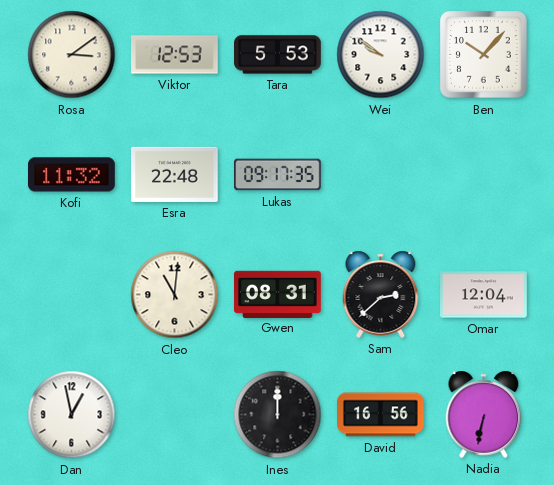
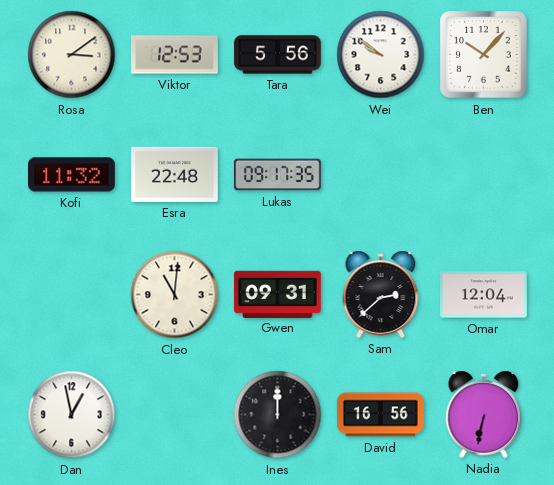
Tara: 5:53 -> 5:56 (278, 55)
Gwen: 08:31 -> 09:31 (278, 294)
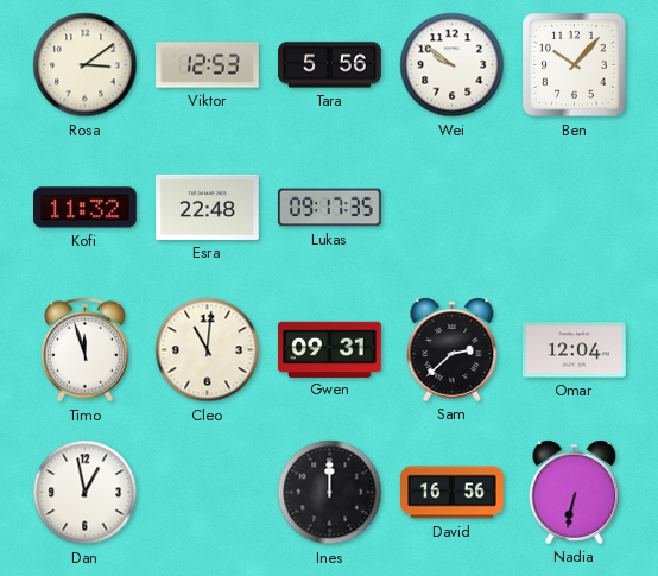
Timo: none -> 11:57 (86, 350)
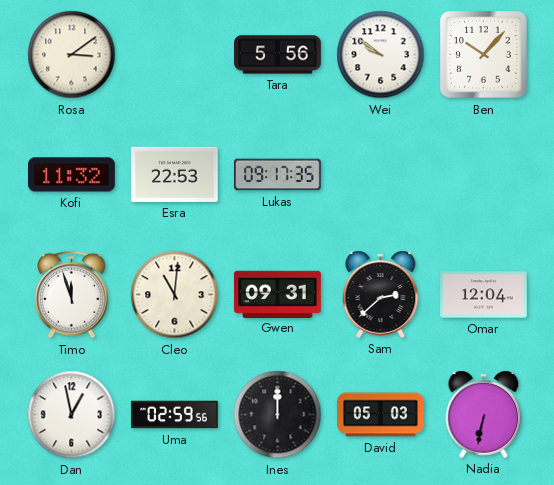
Viktor: 12:53 -> none (208, 65)
Esra: 22:48 -> 22:53 (175, 174)
Uma: none -> 02:59 (175, 415)
David: 16:56 -> 05:03 (381, 415)
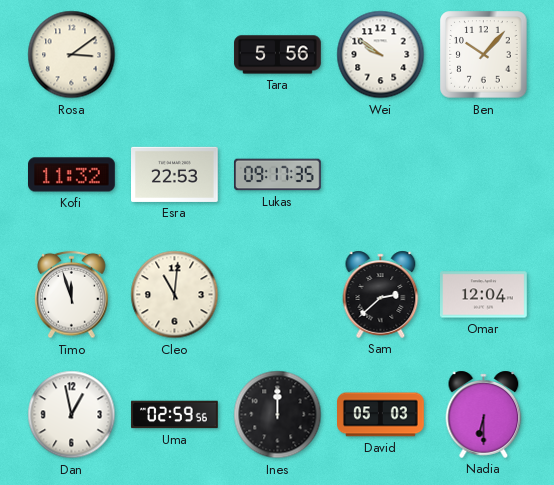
Gwen: 09:31 -> none (278, 294)
Nadia: 6:32 -> 6:30 (484, 414)
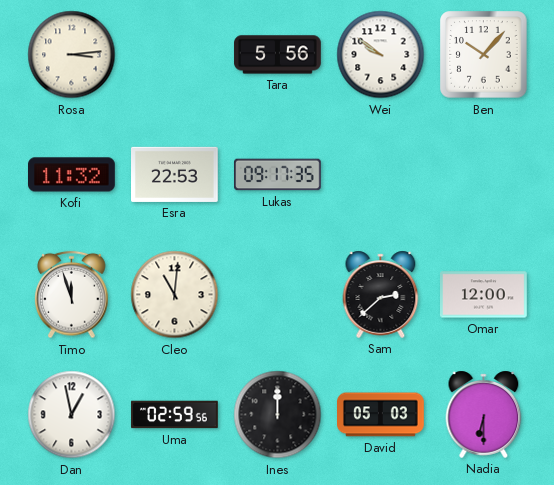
Rosa: 3:09 -> 3:14 (72, 55)
Omar: 12:04 -> 12:00 (484, 295)
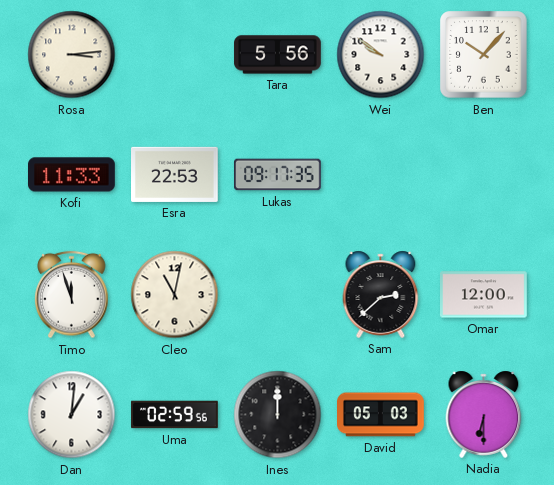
Kofi: 11:32 -> 11:33 (72, 175)
Cleo: 11:01 -> 11:02 (175, 295)
Dan: 12:58 -> 1:01 (72, 415)
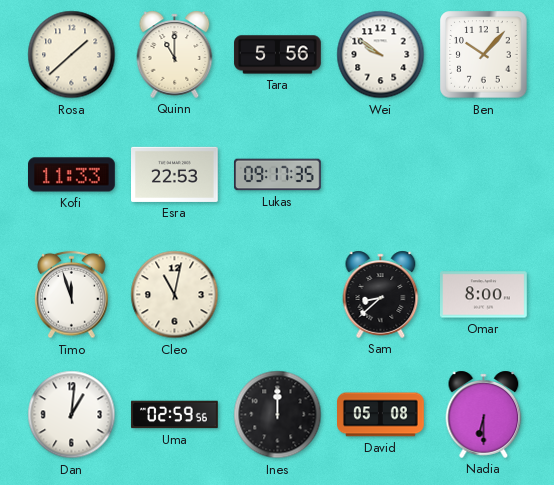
Rosa: 3:14 -> 1:38 (72, 55)
Quinn: none -> 11:00 (175, 54)
Sam: 2:38 -> 8:38 (381, 294)
Omar: 12:00 -> 8:00 (484, 295)
David: 05:03 -> 05:08 (381, 415)
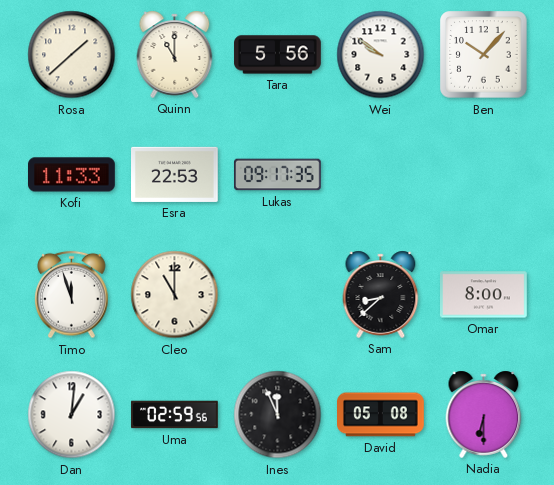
Cleo: 11:02 -> 11:00 (175, 295)
Ines: 12:00 -> 11:56 (278, 415)
